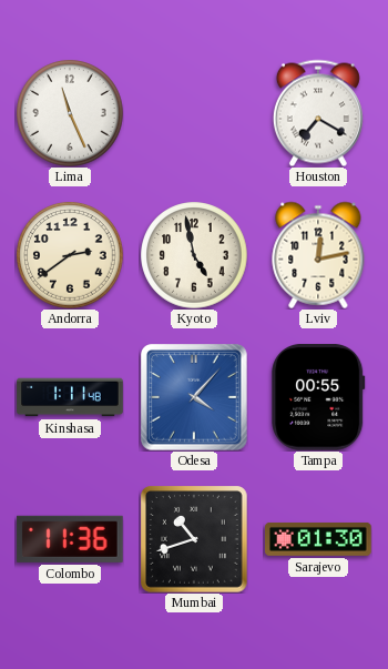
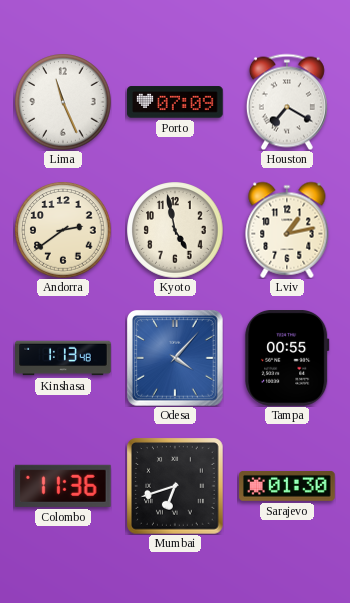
Porto: none -> 07:09 (176, 102)
Lviv: 12:13 -> 1:13 (287, 230)
Kinshasa: 1:11 -> 1:13 (63, 358)
Mumbai: 10:42 -> 6:42 (176, 487)
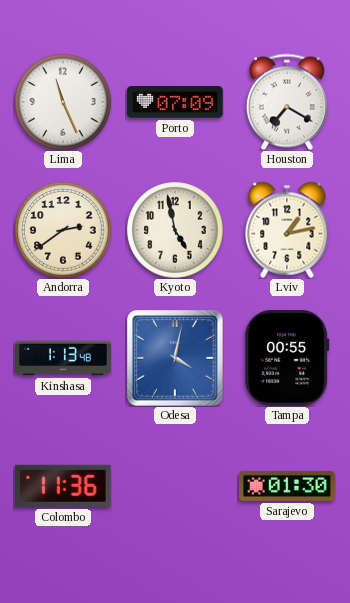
Odesa: 4:07 -> 4:02 (176, 359)
Mumbai: 6:42 -> none (176, 487)
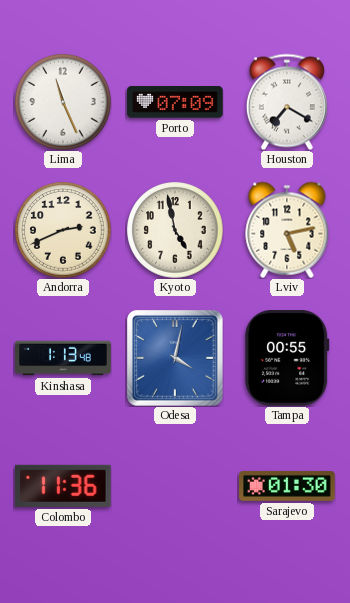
Andorra: 2:39 -> 2:41 (63, 230)
Lviv: 1:13 -> 5:13 (287, 230)
